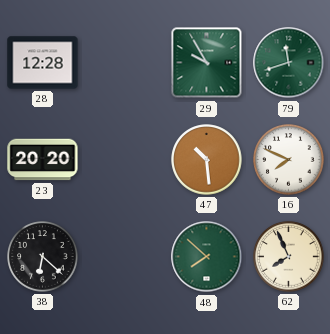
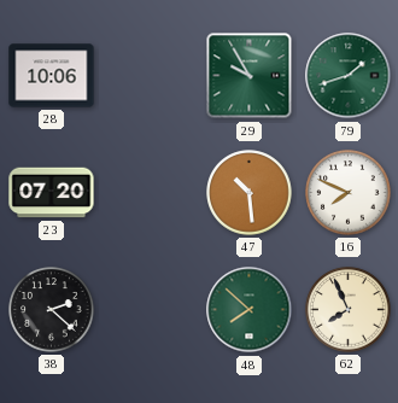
28: 12:28 -> 10:06 (52, 76)
79: 11:42 -> 1:42 (349, 76)
23: 20:20 -> 07:20 (52, 193)
38: 6:22 -> 2:22 (52, 310)
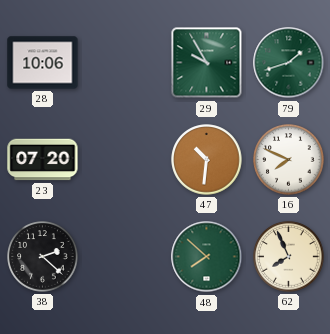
47: 10:29 -> 10:31 (207, 160)
